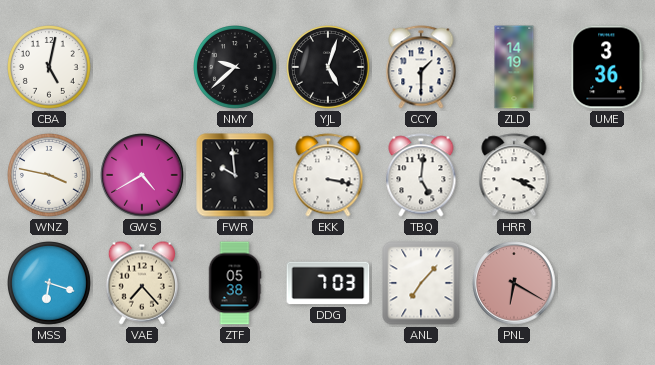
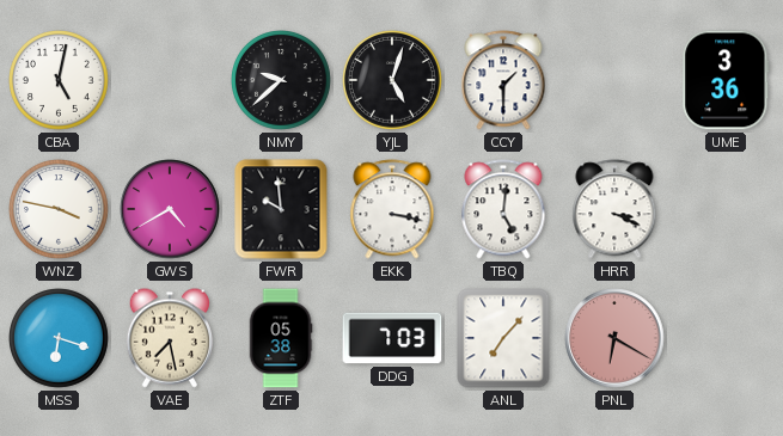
ZLD: 14:19 -> none (514, 67)
VAE: 7:23 -> 7:28 (170, 338)
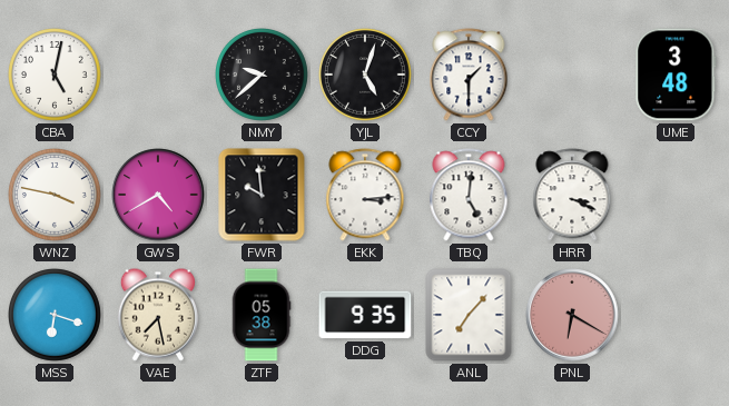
UME: 3:36 -> 3:48 (676, 75)
EKK: 3:17 -> 3:14 (365, 195)
DDG: 7:03 -> 9:35 (365, 315)
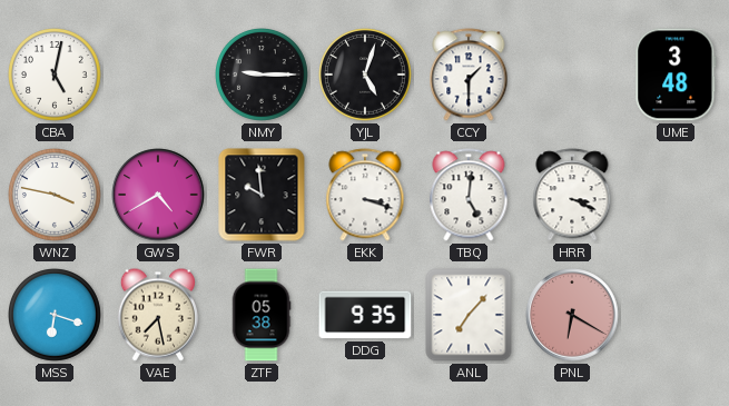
NMY: 9:38 -> 9:15 (263, 76)
EKK: 3:14 -> 3:18 (365, 195)
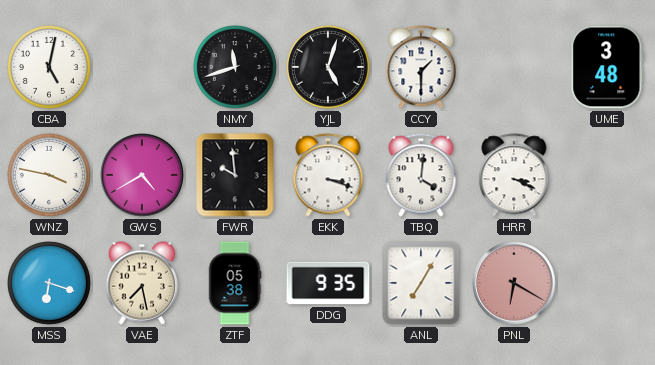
NMY: 9:15 -> 11:42 (236, 68)
TBQ: 5:01 -> 4:01 (421, 175)
ANL: 7:07 -> 7:05 (421, 283)
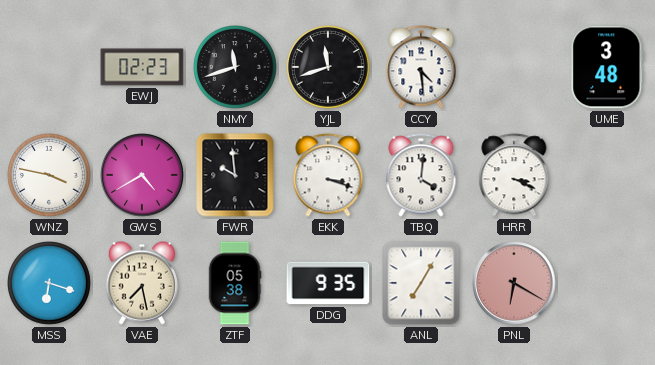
CBA: 5:02 -> none (50, 68)
EWJ: none -> 02:23 (142, 67)
YJL: 5:03 -> 11:42 (329, 68)
CCY: 1:30 -> 4:29 (421, 67)
